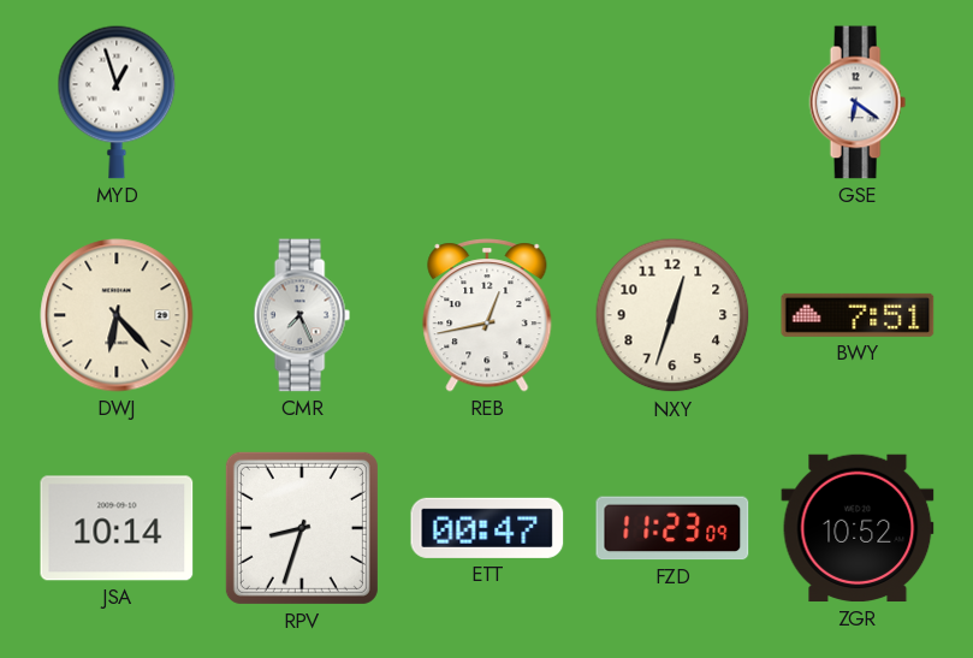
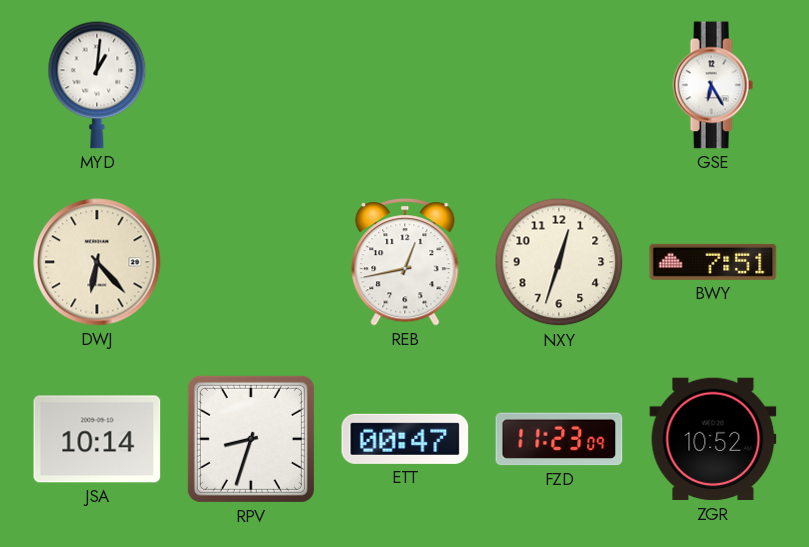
MYD: 12:57 -> 1:01 (97, 85)
GSE: 6:21 -> 6:25 (713, 85)
CMR: 7:26 -> none (302, 315)
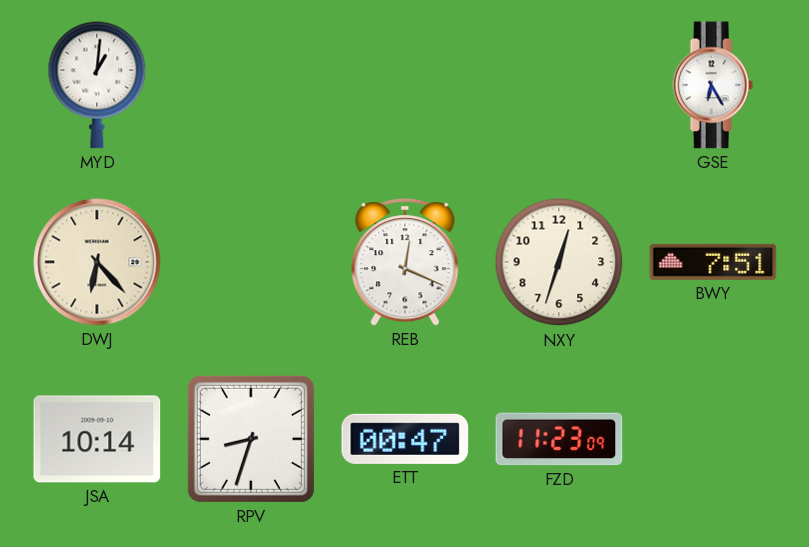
REB: 12:43 -> 12:19 (405, 262)
ZGR: 10:52 -> none (713, 439)
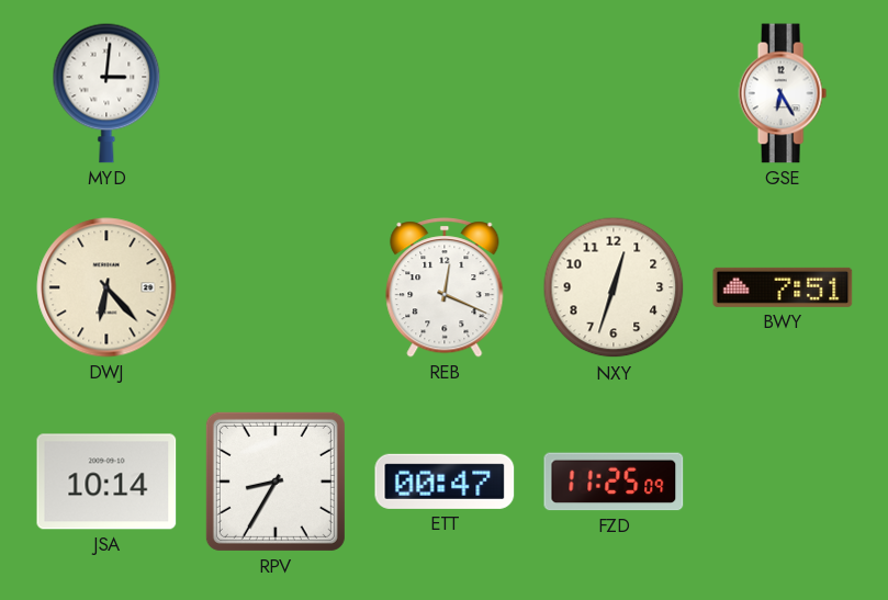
MYD: 1:01 -> 3:01 (106, 93)
RPV: 8:33 -> 8:35 (276, 482)
FZD: 11:23 -> 11:25 (614, 482)
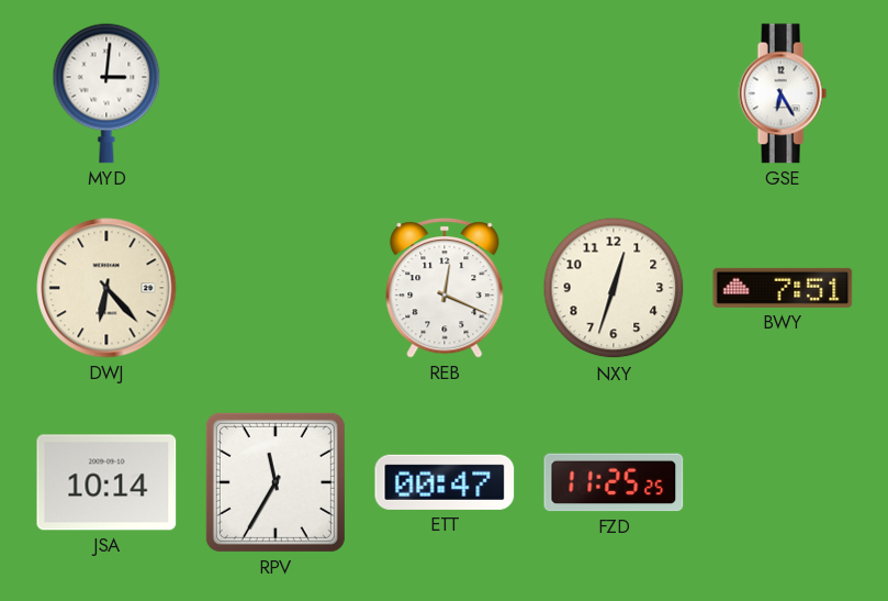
RPV: 8:35 -> 11:35 (276, 482)
FZD: 11:25:09 -> 11:25:25 (614, 482)
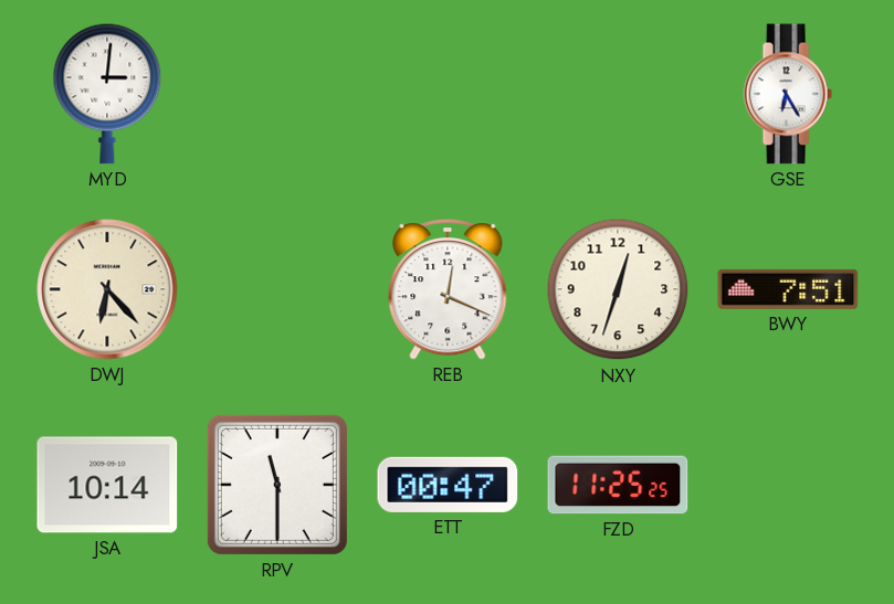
RPV: 11:35 -> 11:30 (277, 485)
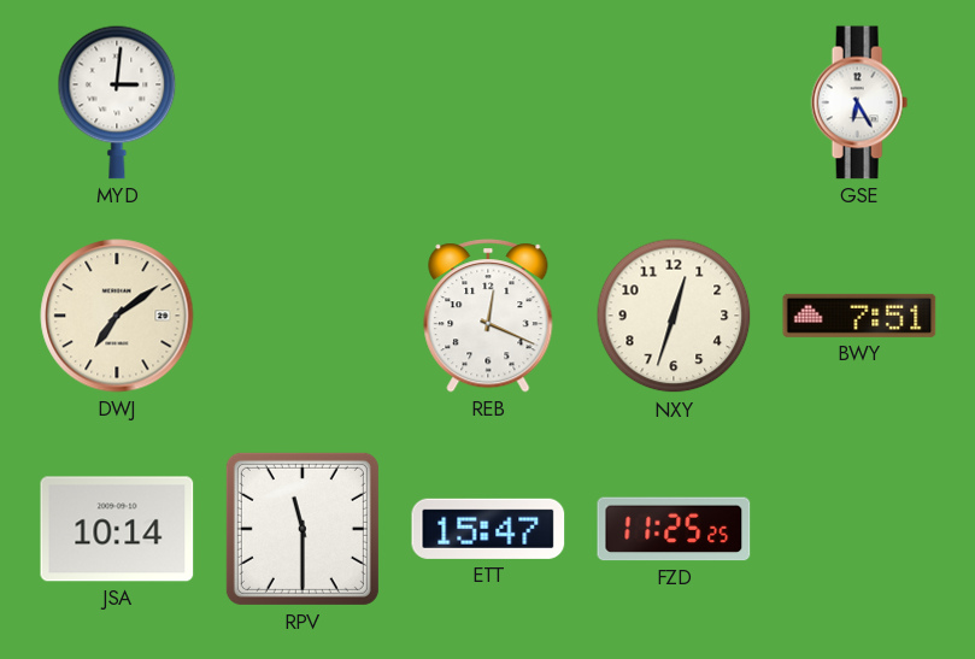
DWJ: 6:23 -> 7:09 (117, 316)
ETT: 00:47 -> 15:47 (488, 529)
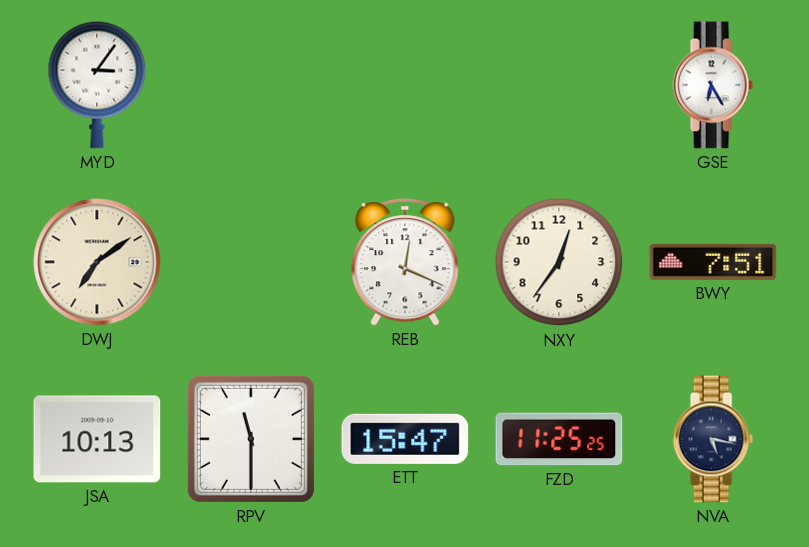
MYD: 3:01 -> 3:06 (97, 85)
NXY: 12:33 -> 12:36 (559, 262)
JSA: 10:14 -> 10:13 (97, 439)
NVA: none -> 5:17 (713, 439)
